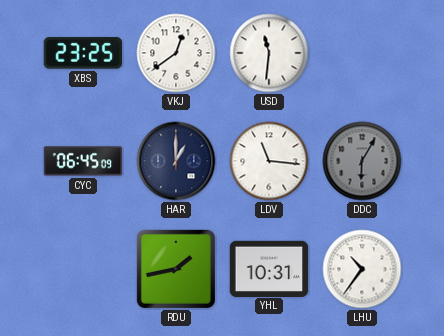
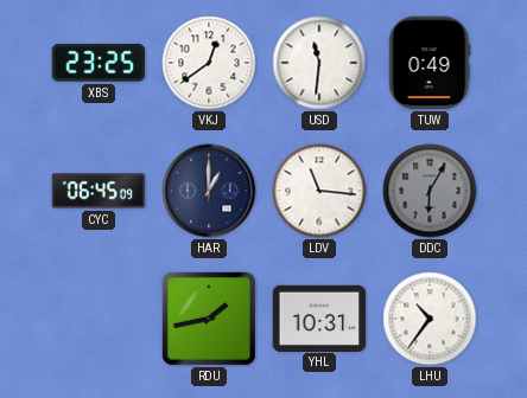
TUW: none -> 0:49 (430, 63)
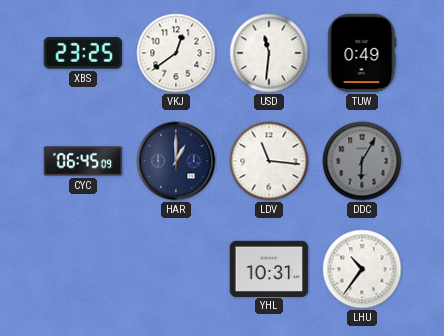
RDU: 1:43 -> none (209, 319)
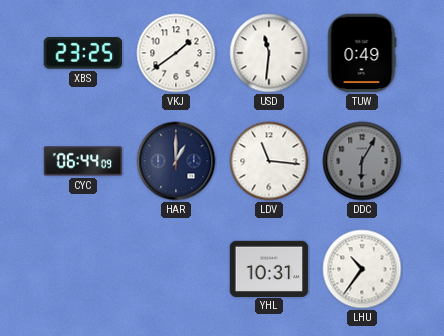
VKJ: 12:39 -> 1:39 (176, 53)
CYC: 06:45 -> 06:44 (83, 161)
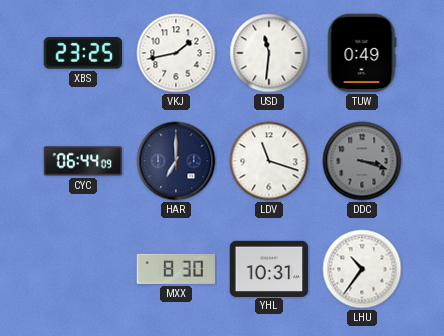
VKJ: 1:39 -> 1:43 (176, 53)
HAR: 1:00 -> 7:00 (176, 161)
LDV: 11:16 -> 11:18 (269, 161)
DDC: 6:05 -> 3:18 (362, 161)
MXX: none -> 8:30 (176, 269)
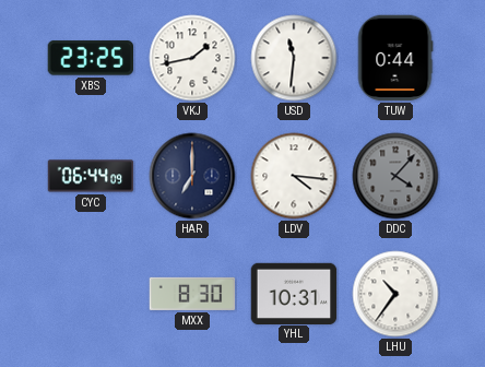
TUW: 0:49 -> 0:44 (395, 58)
LDV: 11:18 -> 4:16 (294, 176)
DDC: 3:18 -> 4:07 (395, 176)
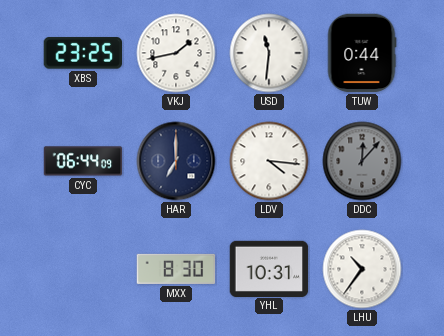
DDC: 4:07 -> 12:07 (362, 161)
